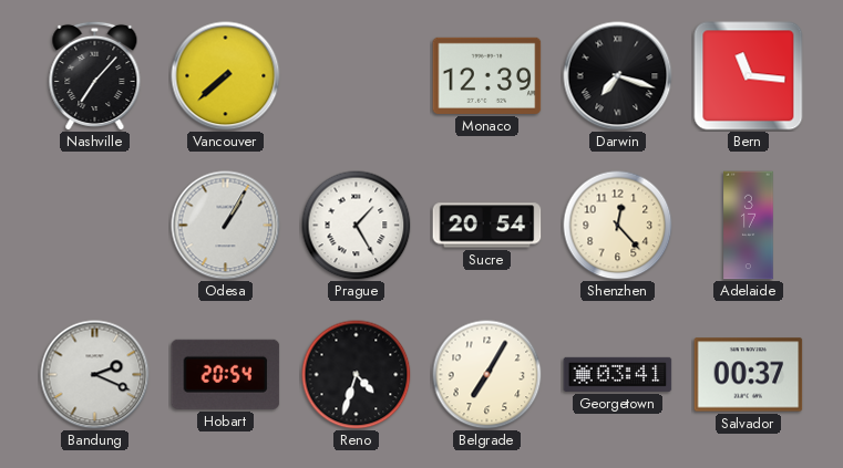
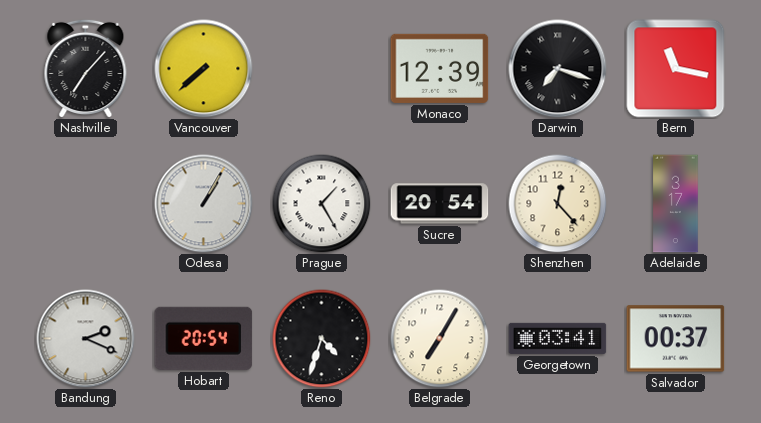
Bern: 11:16 -> 11:17 (676, 69)
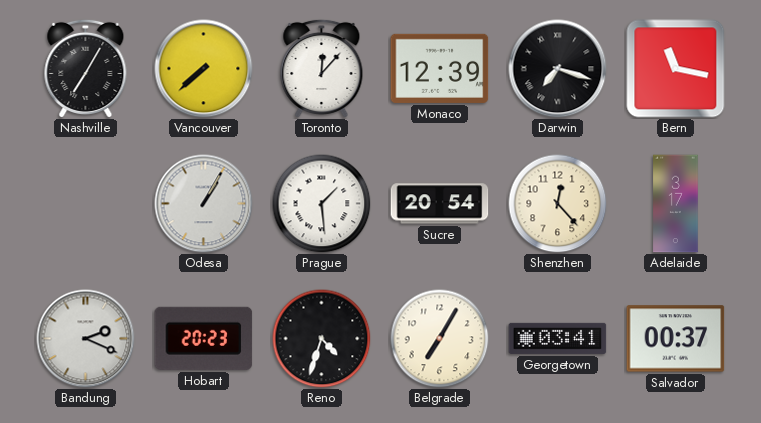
Nashville: 7:07 -> 7:05 (86, 68)
Toronto: none -> 12:07 (322, 68)
Prague: 1:25 -> 1:29 (322, 204)
Hobart: 20:54 -> 20:23 (204, 338)
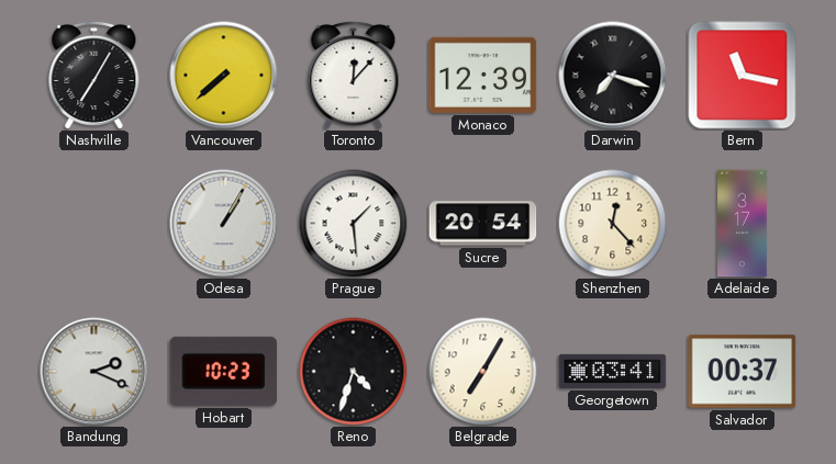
Hobart: 20:23 -> 10:23 (224, 371)
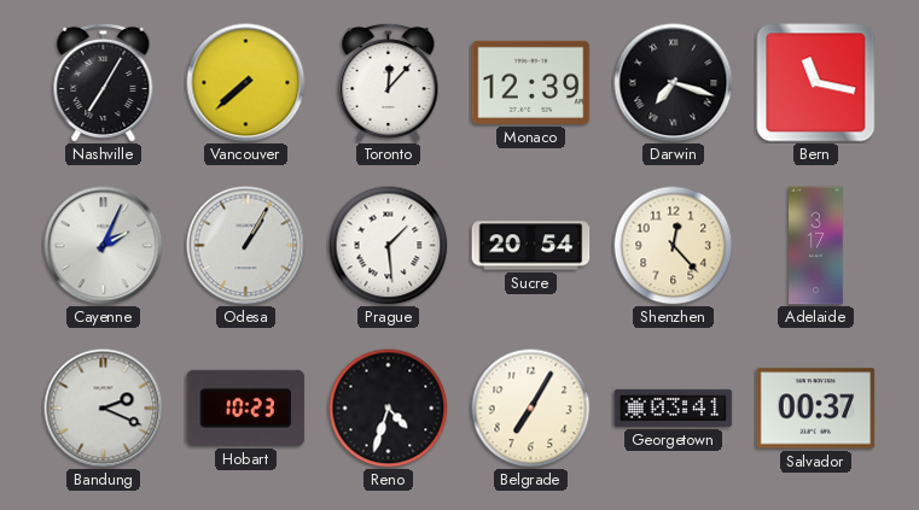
Cayenne: none -> 2:04 (104, 246)
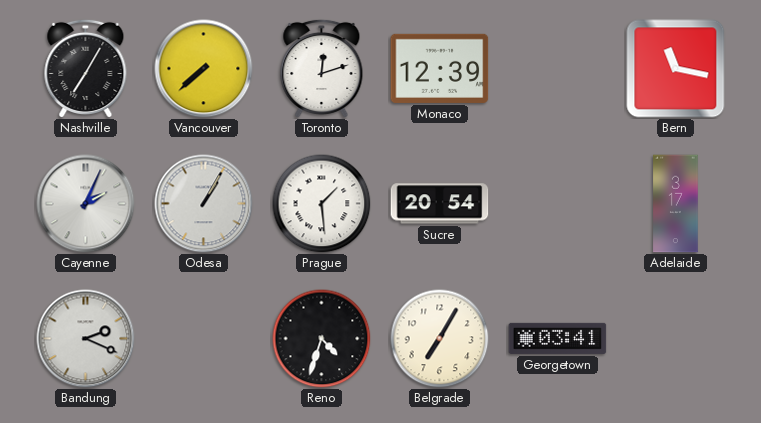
Toronto: 12:07 -> 12:12 (322, 68)
Darwin: 7:18 -> none (674, 83)
Shenzhen: 12:23 -> none (674, 246)
Hobart: 10:23 -> none (246, 408)
Salvador: 00:37 -> none (816, 409)
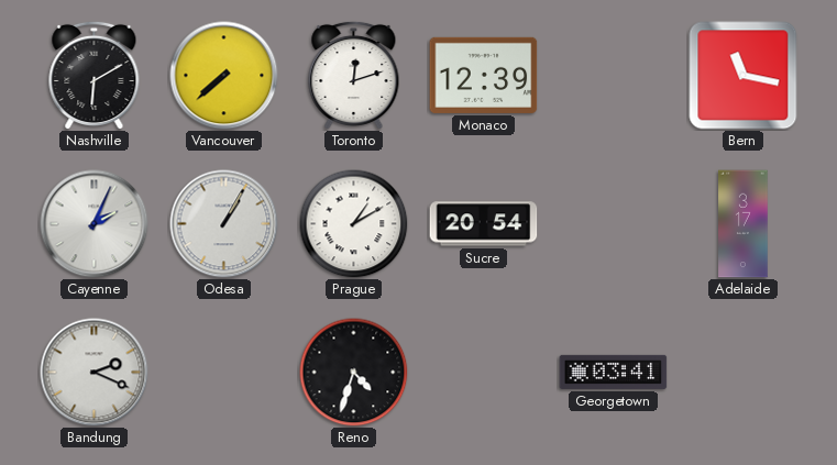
Nashville: 7:05 -> 6:10 (95, 75)
Prague: 1:29 -> 1:10 (354, 224)
Belgrade: 7:05 -> none (440, 339)
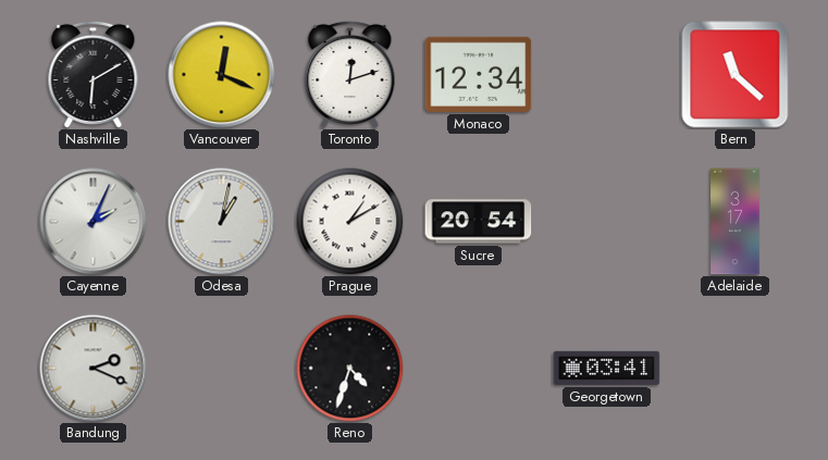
Vancouver: 7:38 -> 12:19 (222, 75)
Monaco: 12:39 -> 12:34 (479, 74)
Bern: 11:17 -> 11:22 (736, 75)
Odesa: 1:05 -> 1:02 (222, 222)
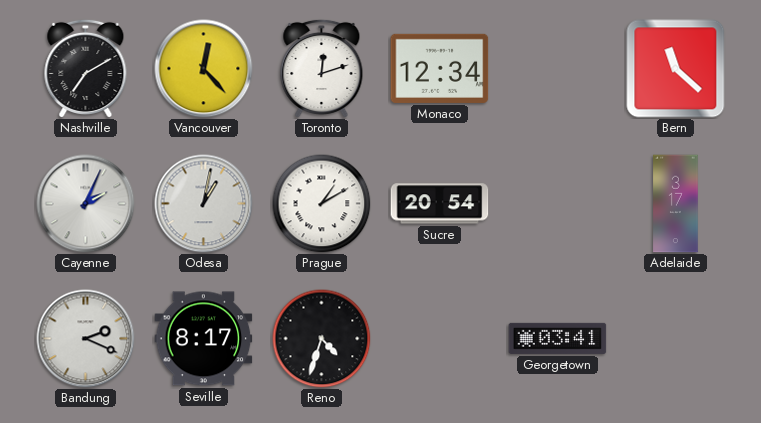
Nashville: 6:10 -> 7:10 (86, 68)
Vancouver: 12:19 -> 12:23 (204, 69)
Seville: none -> 8:17 (204, 339)
